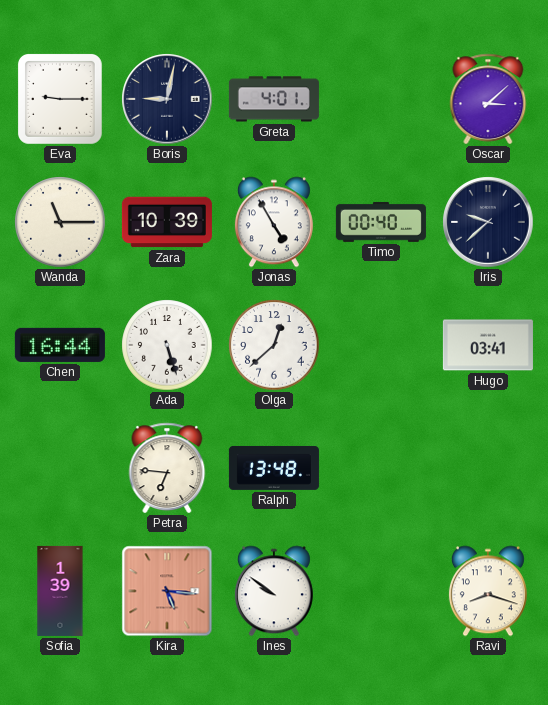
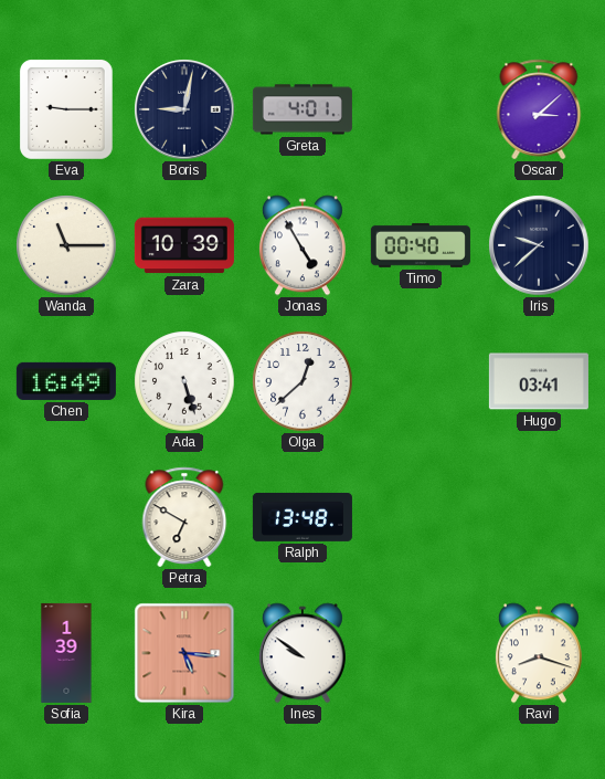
Chen: 16:44 -> 16:49 (66, 381)
Petra: 6:46 -> 6:50 (184, 517)
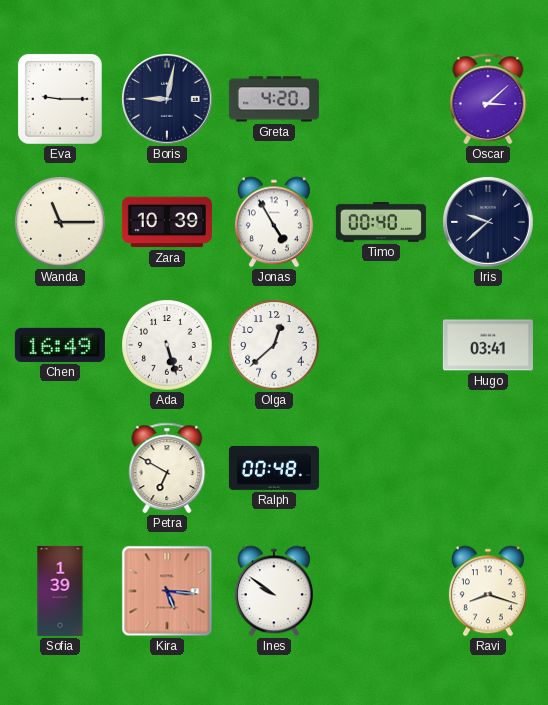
Greta: 4:01 -> 4:20 (274, 99)
Ralph: 13:48 -> 00:48 (274, 468)
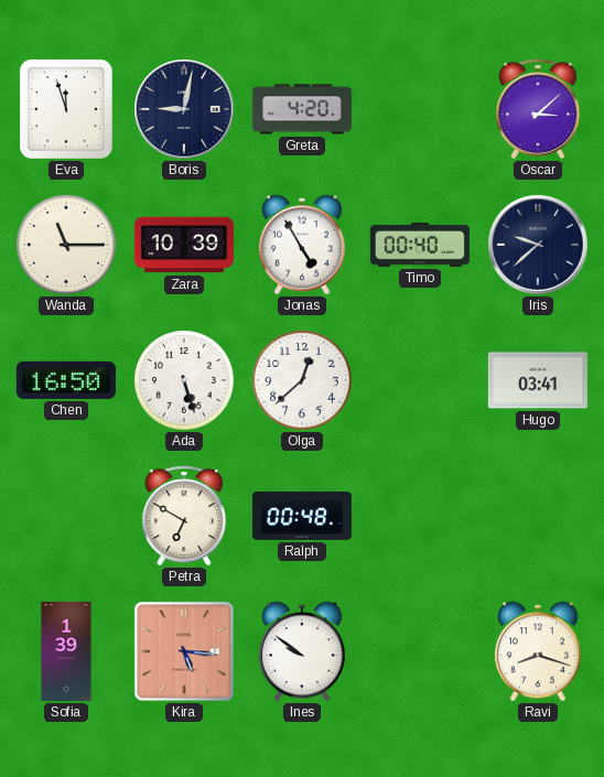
Eva: 9:15 -> 11:57 (66, 110)
Chen: 16:49 -> 16:50 (66, 380)
